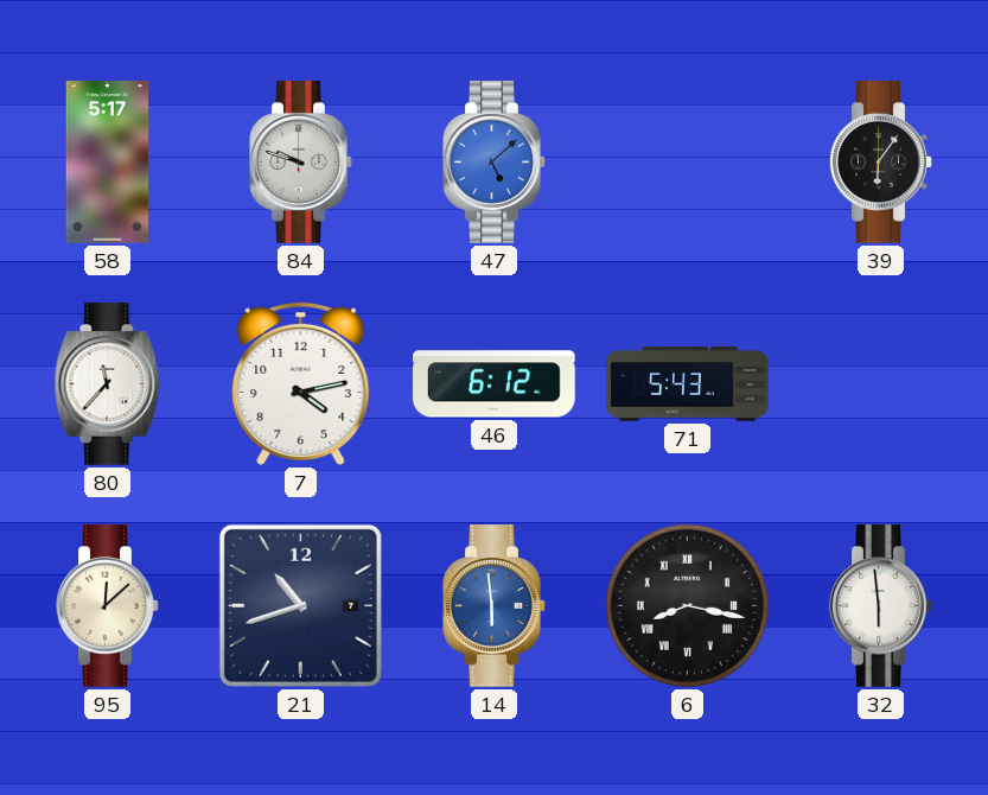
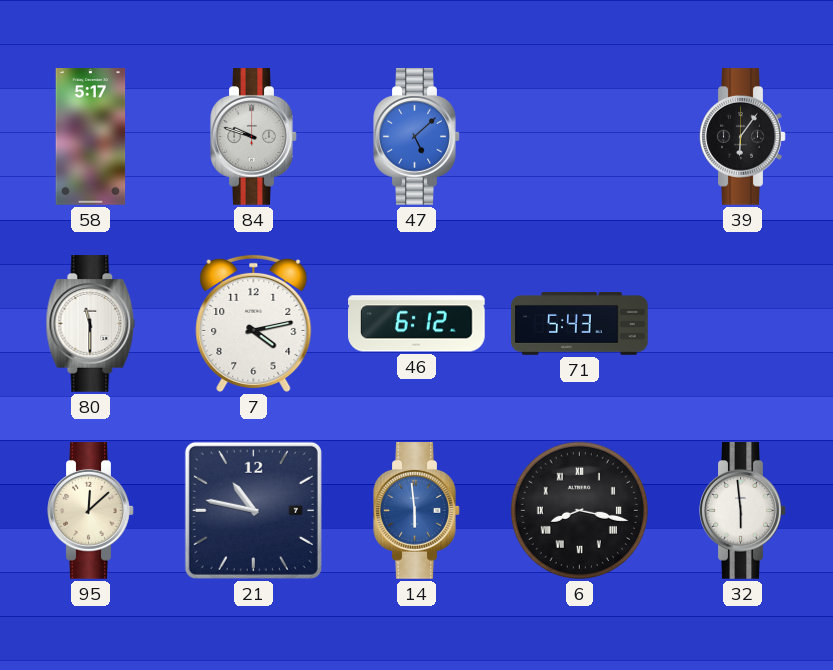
80: 11:37 -> 11:30 (91, 324)
21: 10:42 -> 10:47 (253, 510)
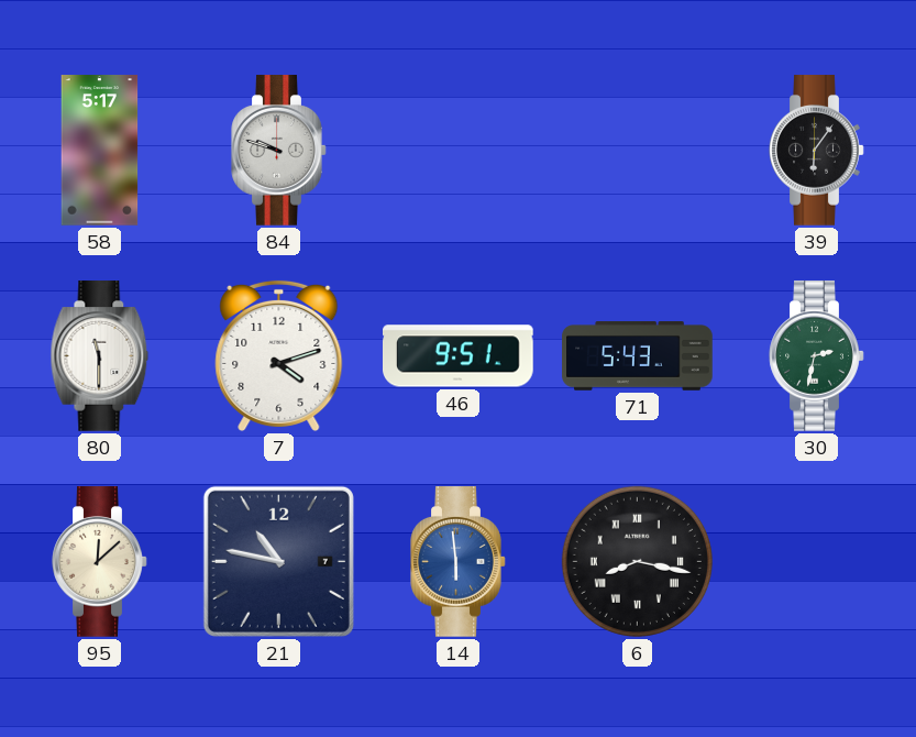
47: 5:08 -> none (417, 137)
7: 4:13 -> 4:12 (279, 355)
46: 6:12 -> 9:51 (459, 356)
30: none -> 2:32 (817, 356)
32: 5:59 -> none (743, 511)
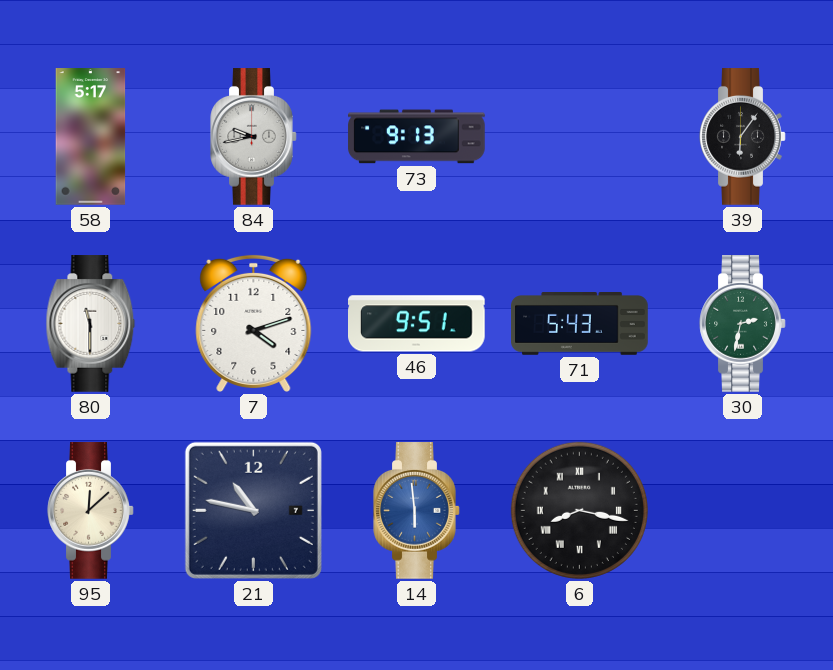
84: 9:48 -> 9:43 (254, 137)
73: none -> 9:13 (417, 137)
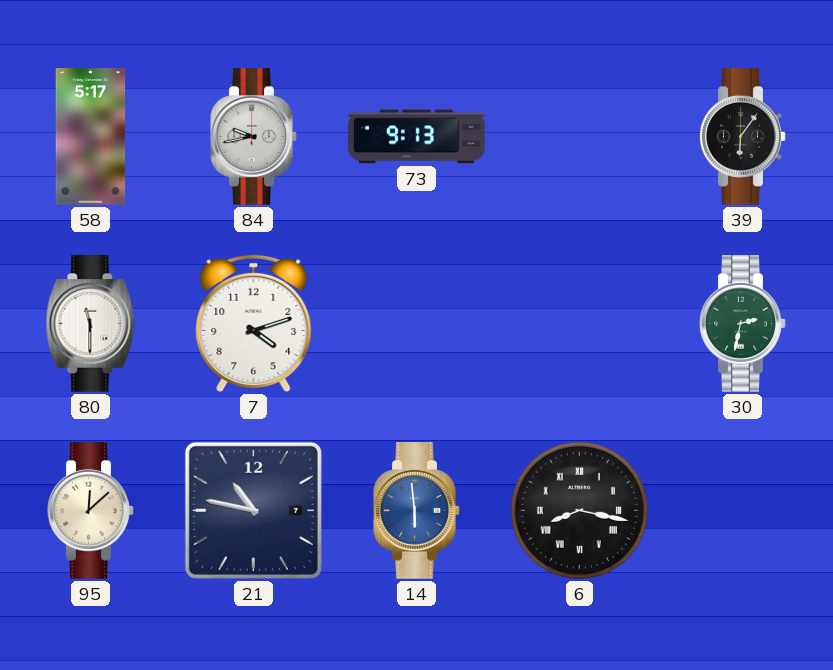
46: 9:51 -> none (417, 324)
71: 5:43 -> none (580, 324)
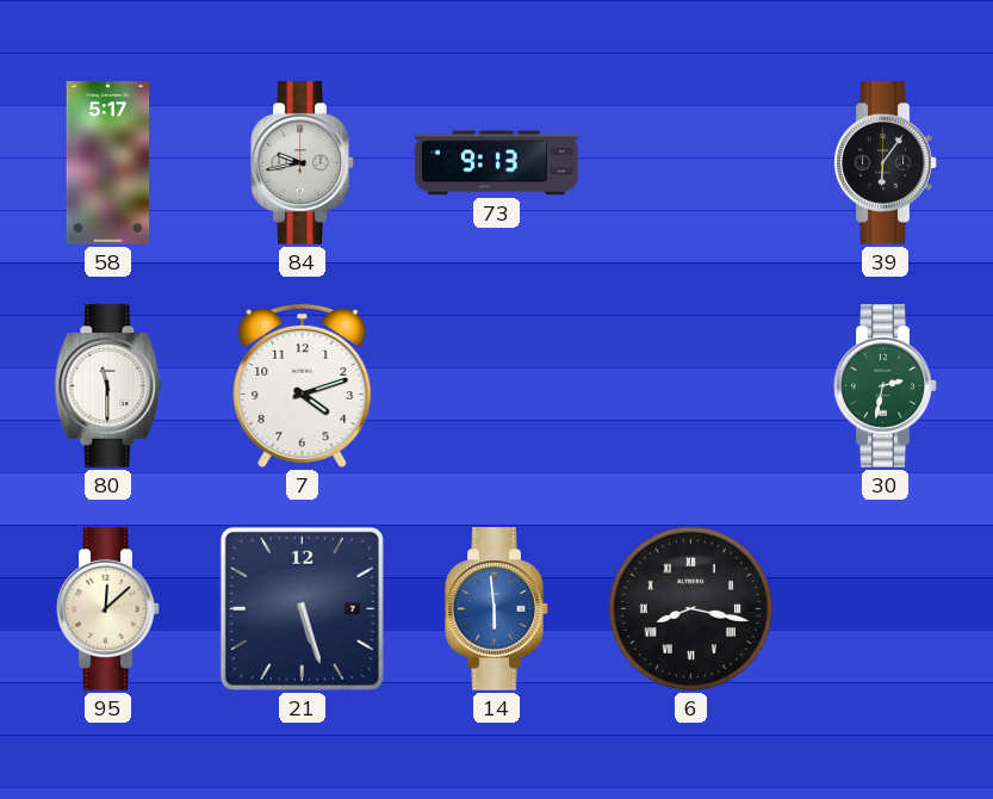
21: 10:47 -> 5:27 (302, 608)
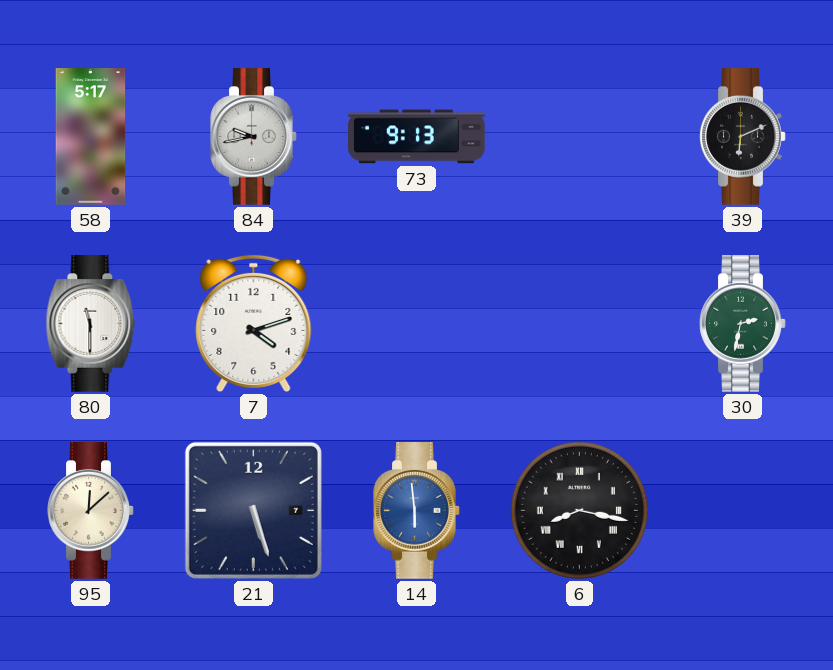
39: 6:06 -> 6:11 (743, 137)
